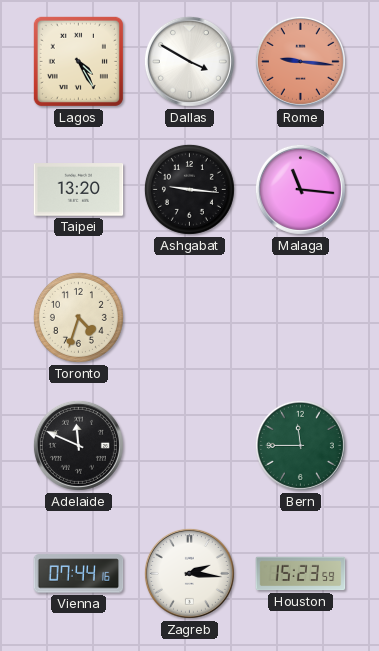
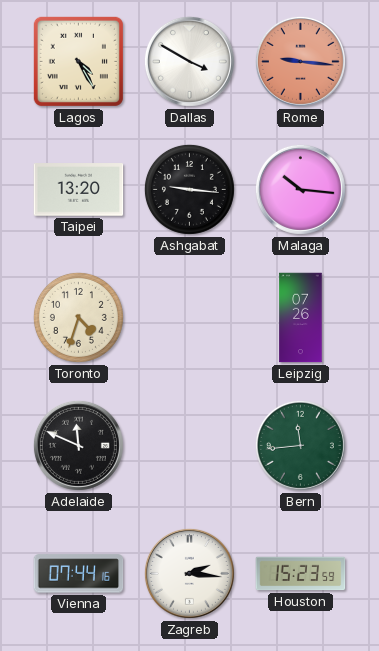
Malaga: 11:16 -> 10:16 (300, 189)
Leipzig: none -> 07:26 (301, 318)
Bern: 11:45 -> 11:44 (300, 445)
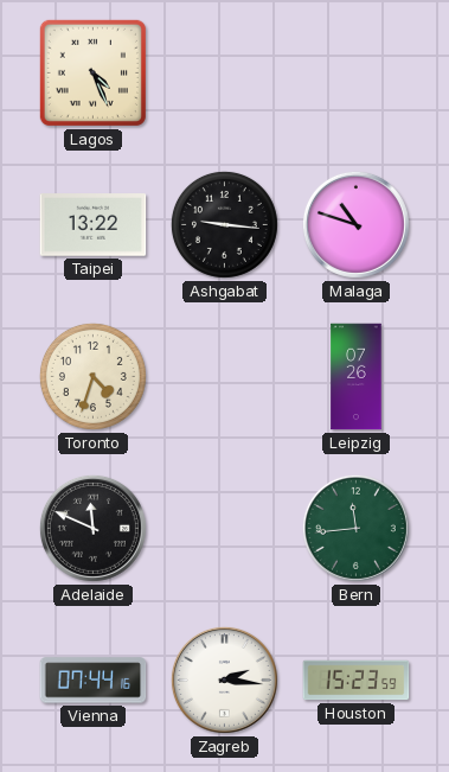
Lagos: 4:25 -> 4:26 (92, 72)
Dallas: 3:50 -> none (189, 61)
Rome: 9:16 -> none (300, 61)
Taipei: 13:20 -> 13:22 (94, 225)
Malaga: 10:16 -> 10:48 (355, 224)
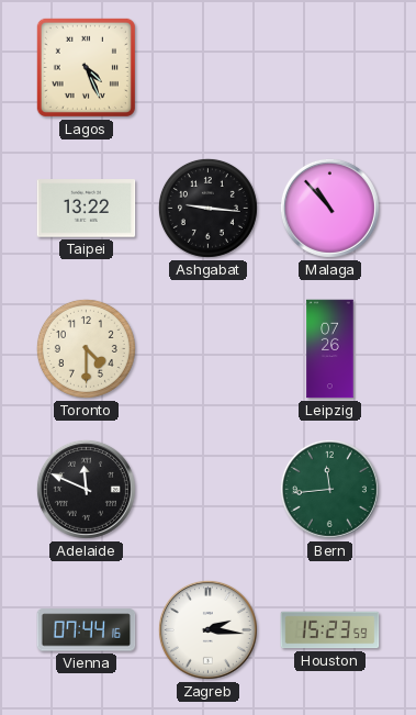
Malaga: 10:48 -> 10:53 (329, 208)
Toronto: 4:33 -> 4:30 (86, 348)
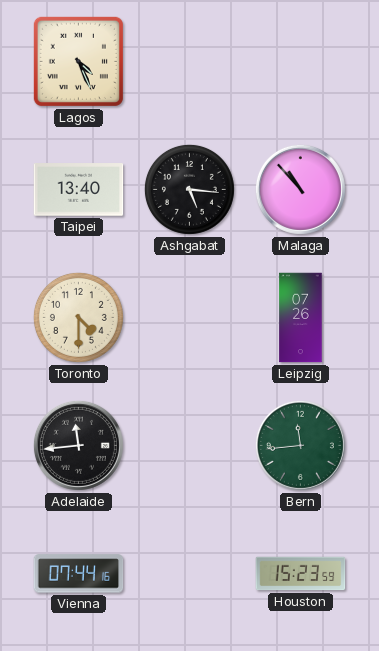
Taipei: 13:22 -> 13:40 (79, 190)
Ashgabat: 9:16 -> 5:16 (189, 189)
Adelaide: 11:49 -> 11:44 (78, 445)
Zagreb: 2:16 -> none (207, 629)
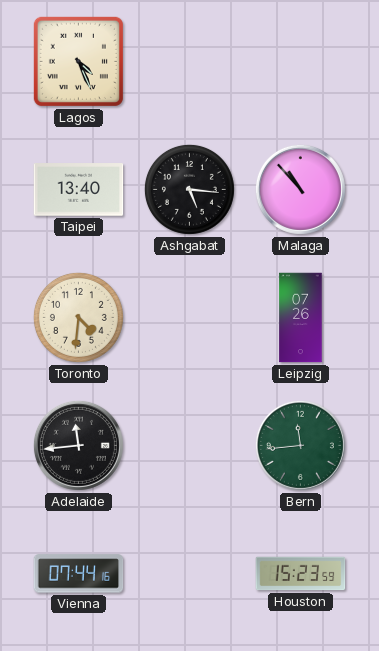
Toronto: 4:30 -> 4:31 (78, 317)
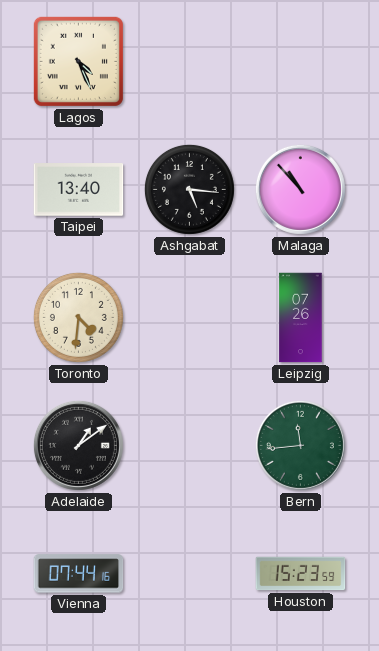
Adelaide: 11:44 -> 1:09 (78, 445)
